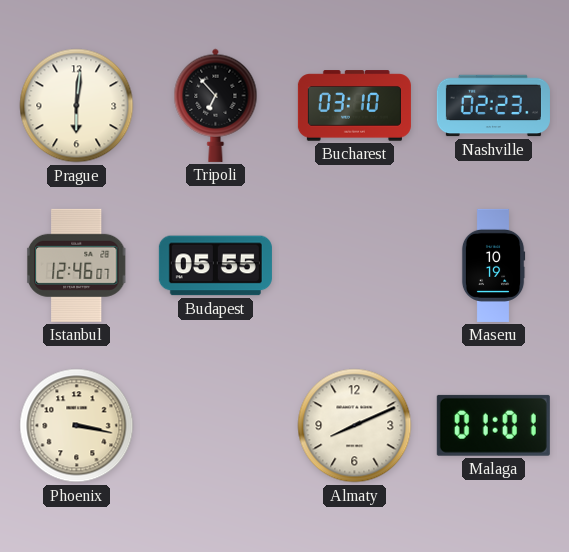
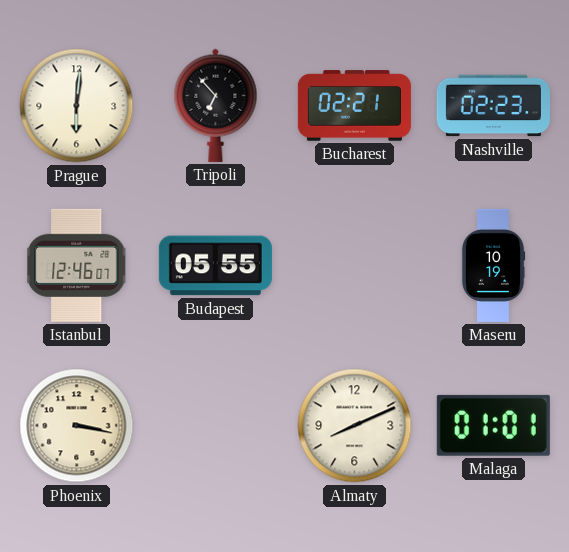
Bucharest: 03:10 -> 02:21 (354, 106)
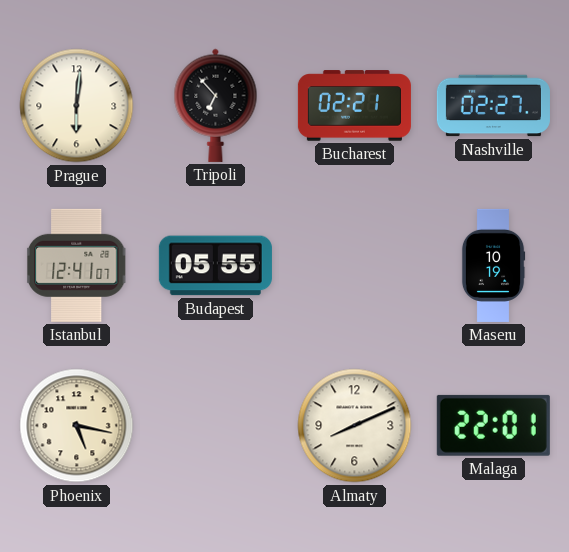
Nashville: 02:23 -> 02:27 (493, 106)
Istanbul: 12:46 -> 12:41 (76, 265)
Phoenix: 3:17 -> 5:17 (77, 426)
Malaga: 01:01 -> 22:01 (493, 425)
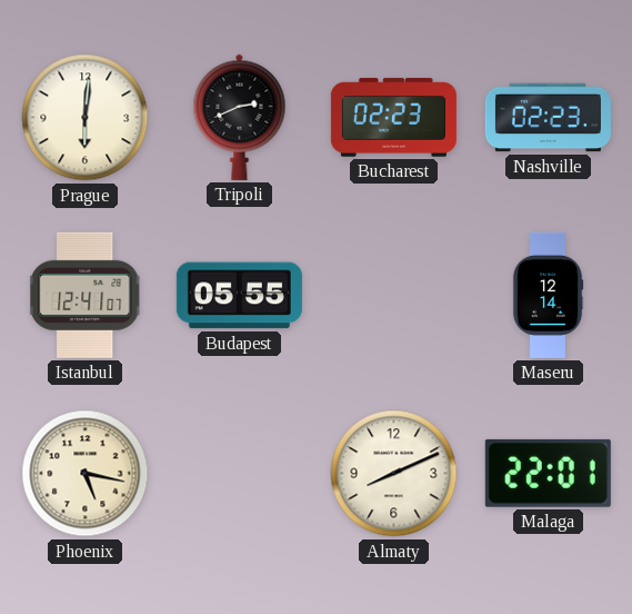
Tripoli: 6:53 -> 2:41 (240, 117)
Bucharest: 02:21 -> 02:23 (393, 118)
Nashville: 02:27 -> 02:23 (548, 118)
Maseru: 10:19 -> 12:14 (548, 295)
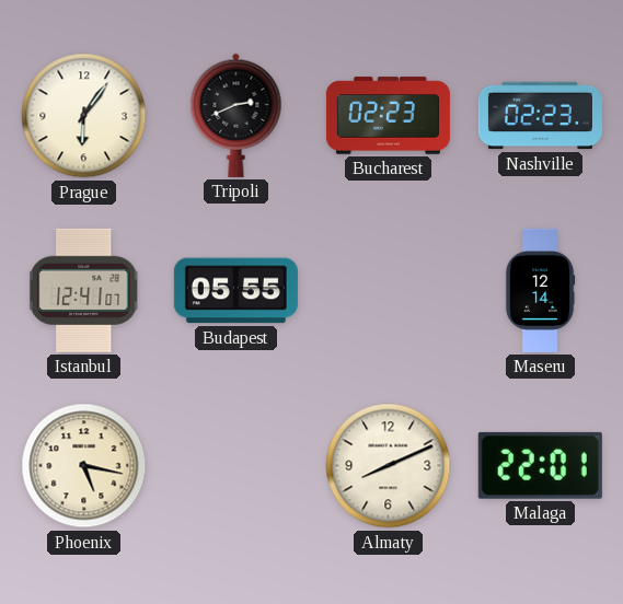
Prague: 6:01 -> 6:06 (84, 116)
